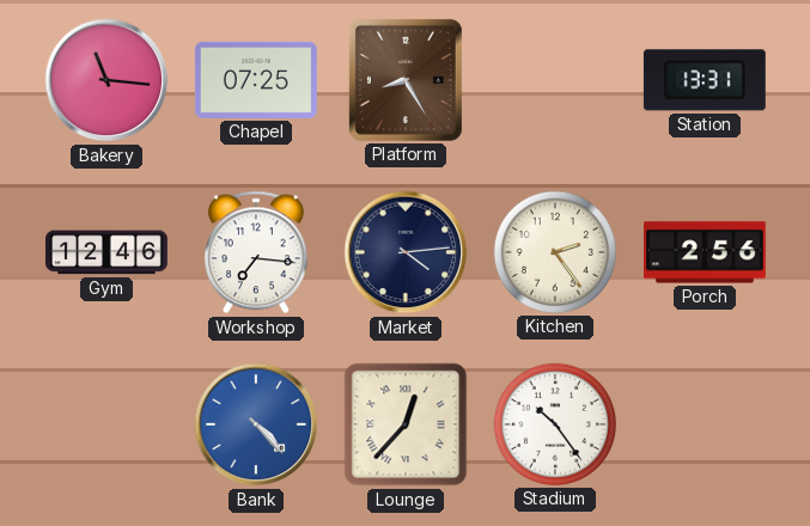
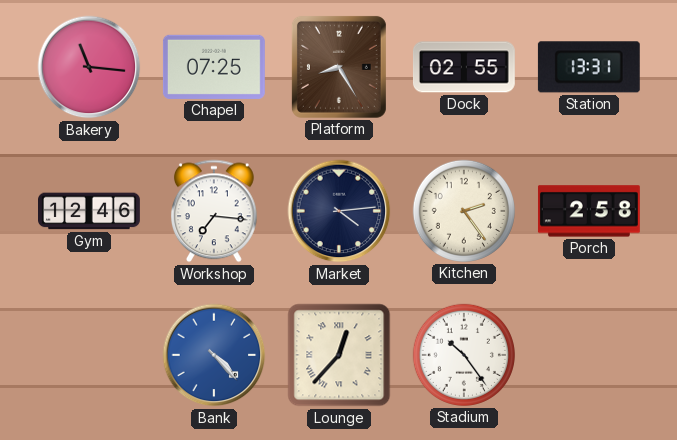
Dock: none -> 02:55 (464, 67)
Porch: 2:56 -> 2:58 (589, 211)
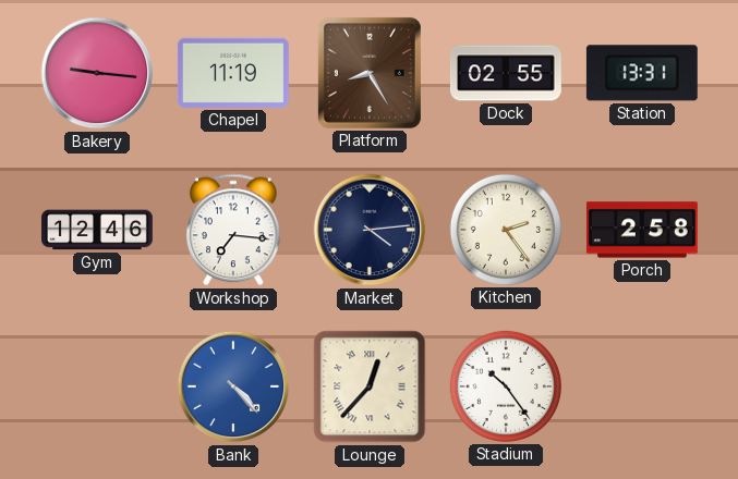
Bakery: 11:16 -> 9:16 (97, 73)
Chapel: 07:25 -> 11:19 (233, 73)
